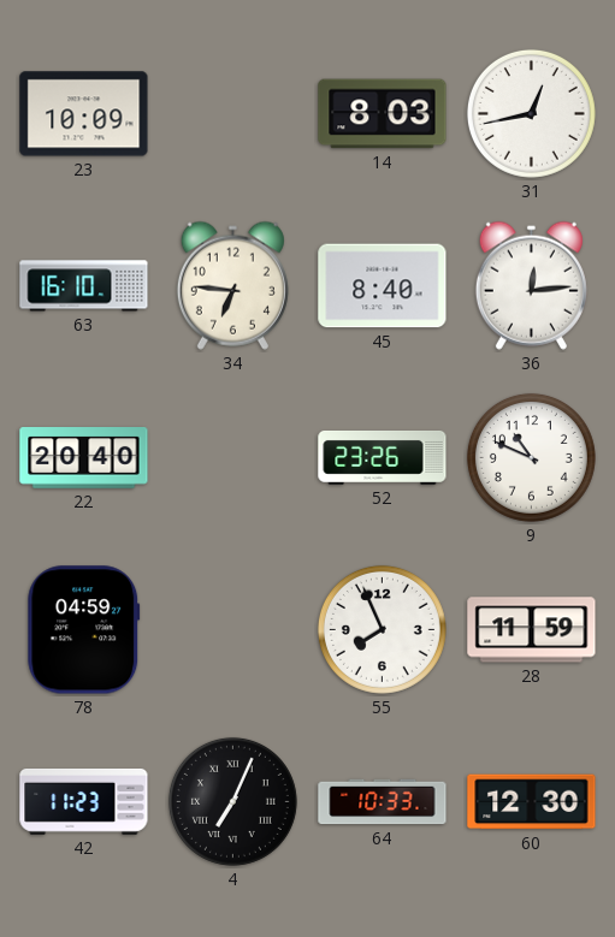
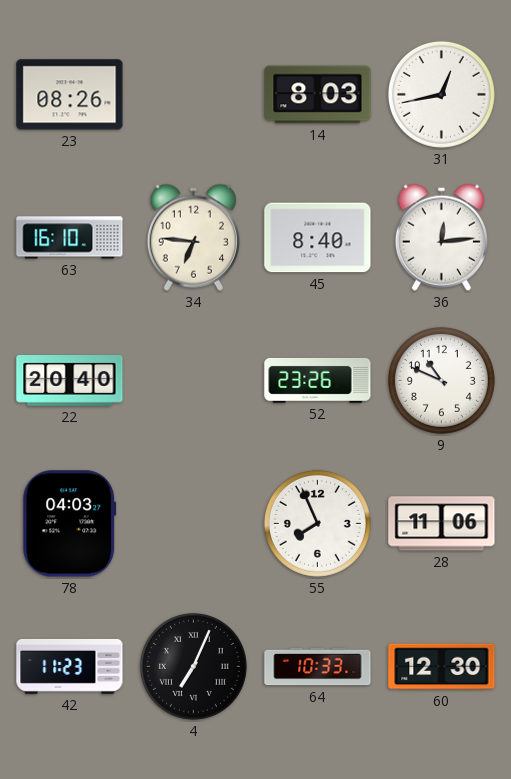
23: 10:09 -> 08:26 (70, 95)
78: 04:59 -> 04:03 (70, 524)
28: 11:59 -> 11:06 (442, 524)
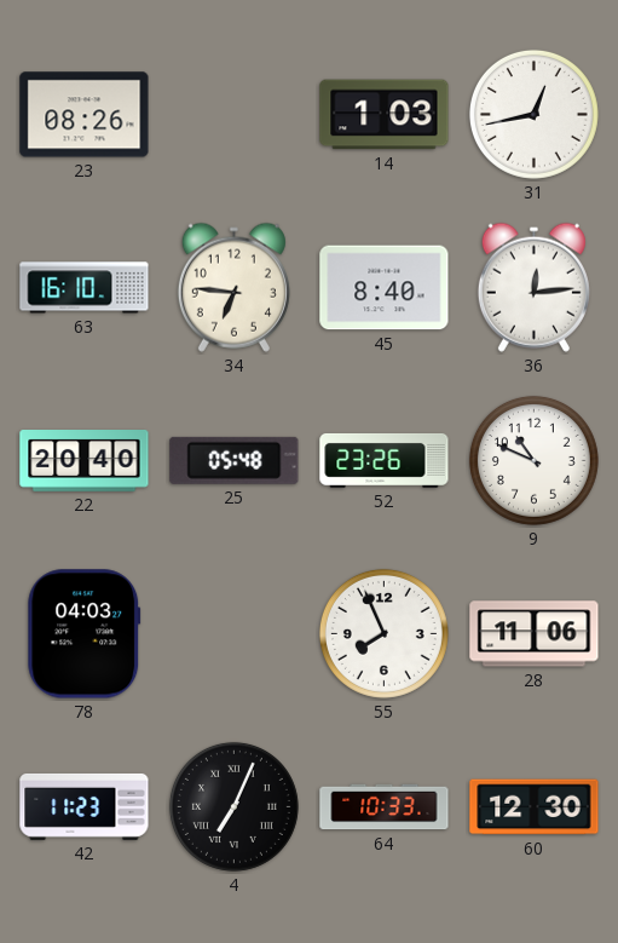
14: 8:03 -> 1:03 (385, 115)
25: none -> 05:48 (235, 460)
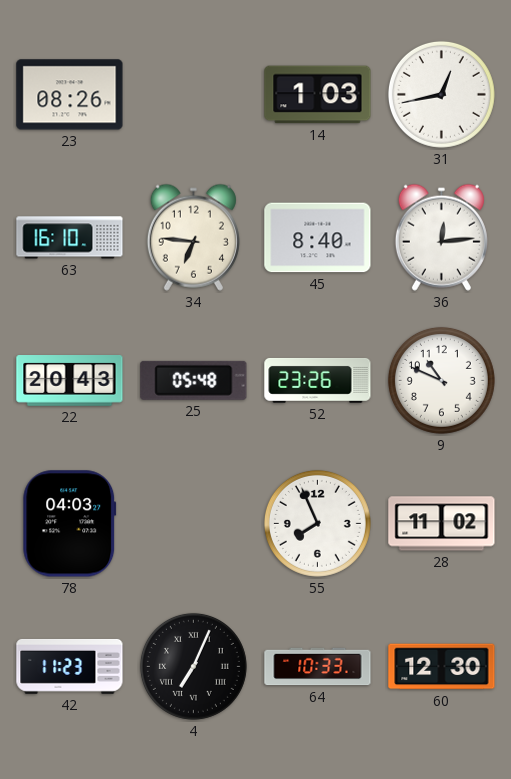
22: 20:40 -> 20:43 (70, 381)
28: 11:06 -> 11:02 (442, 524)
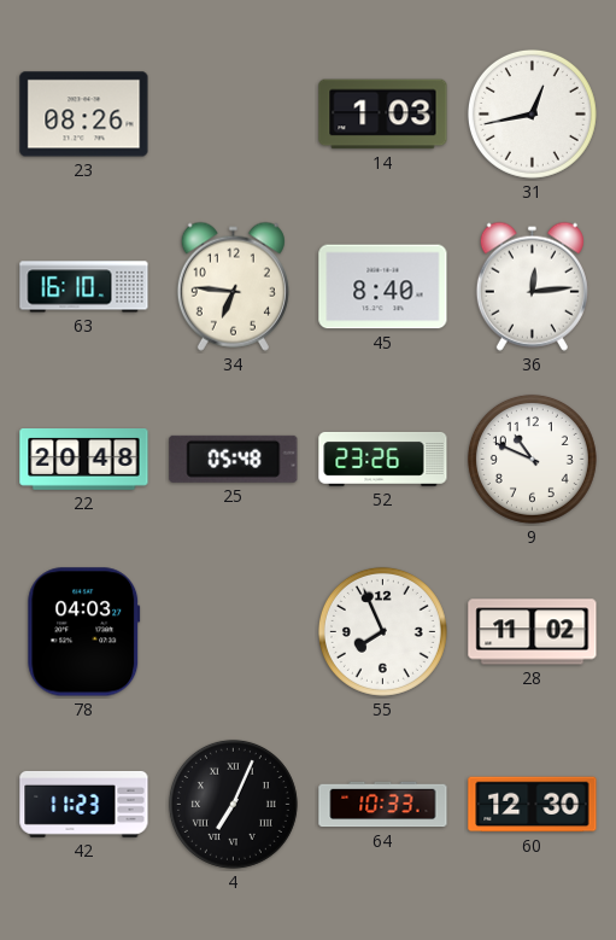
22: 20:43 -> 20:48 (84, 460)
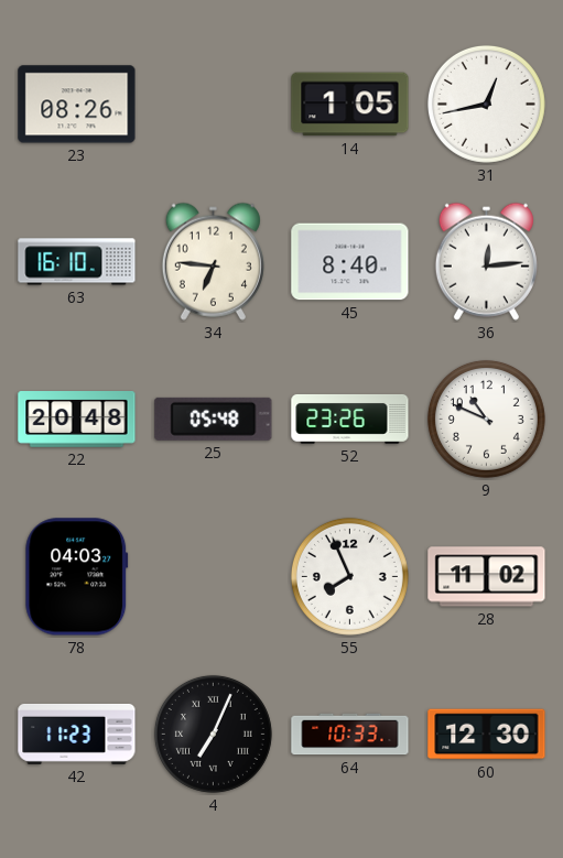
14: 1:03 -> 1:05 (350, 105)
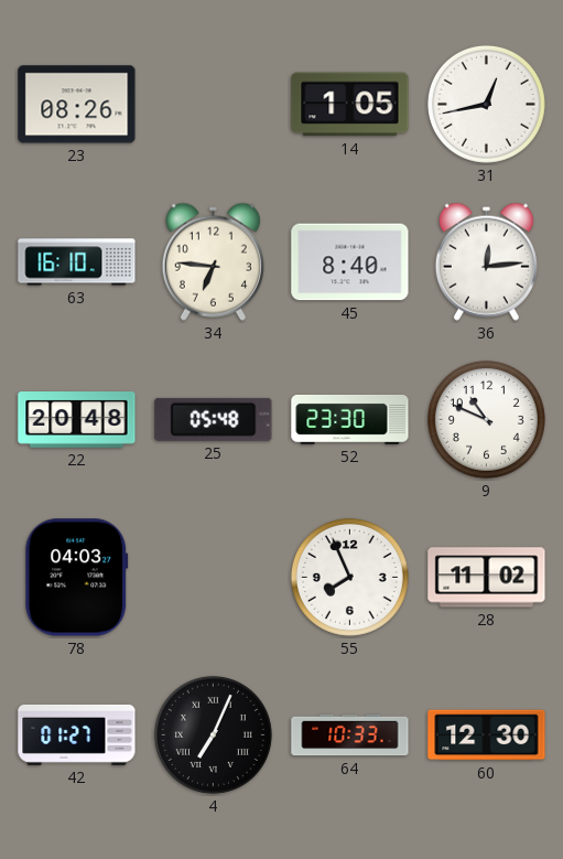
52: 23:26 -> 23:30 (350, 419)
42: 11:23 -> 01:27 (77, 734)
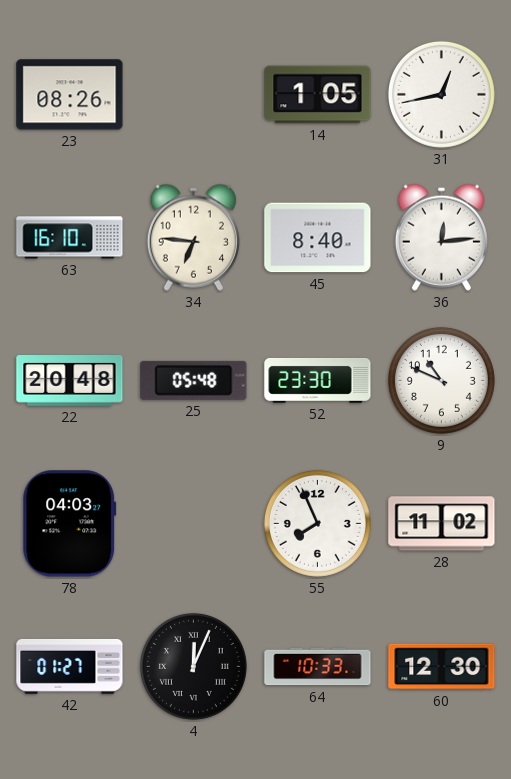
4: 7:04 -> 12:04 (193, 666)
